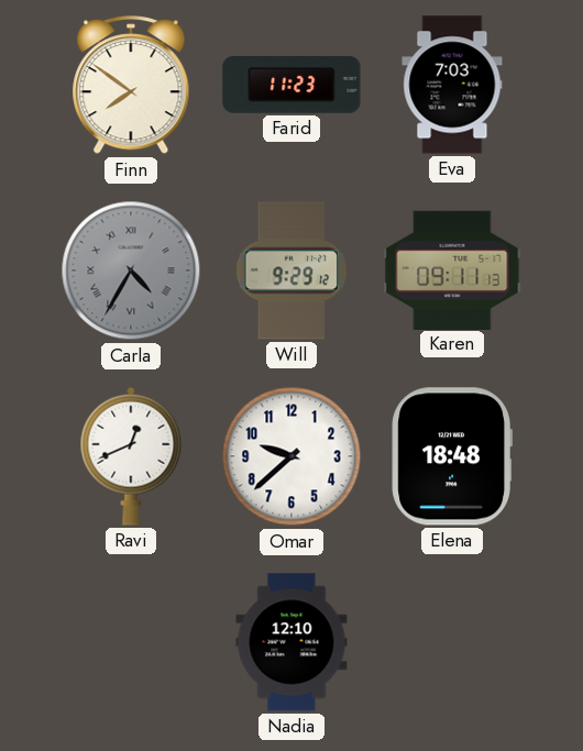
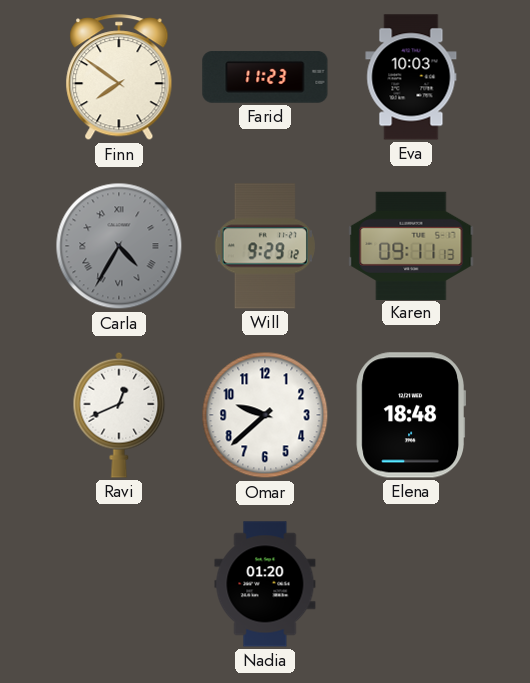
Eva: 7:03 -> 10:03 (411, 77)
Nadia: 12:10 -> 01:20 (265, 584)
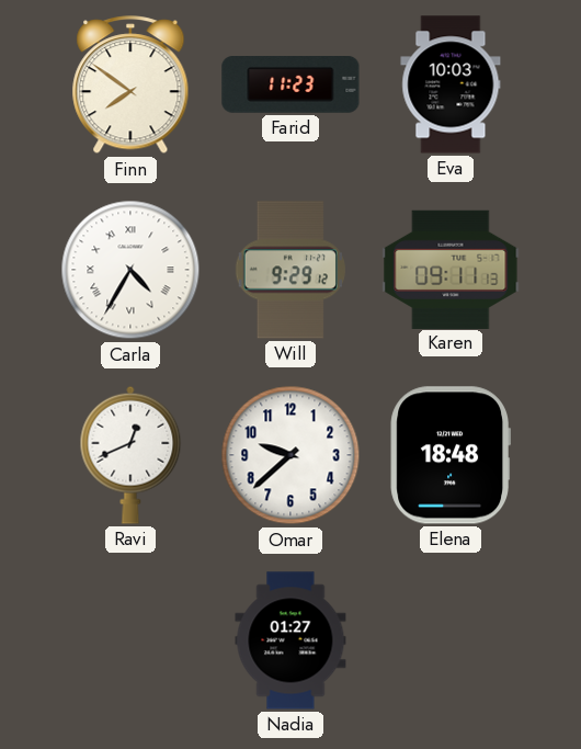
Carla dial: grey -> white (130, 270)
Nadia: 01:20 -> 01:27 (290, 640)
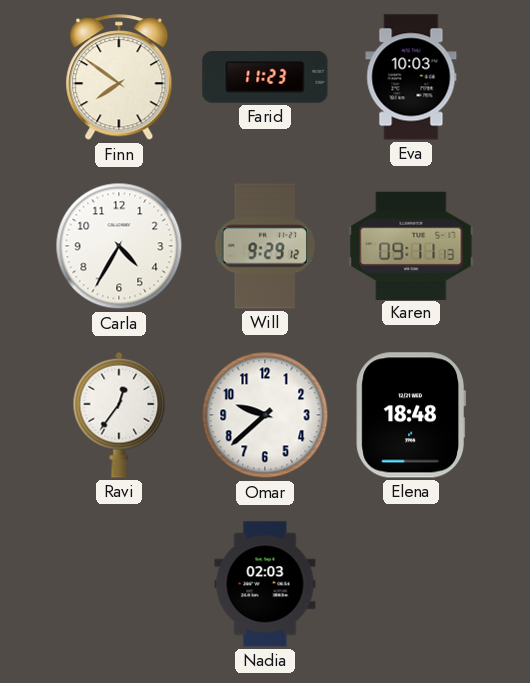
Carla numerals: Roman -> Arabic (119, 246)
Ravi: 12:41 -> 12:36 (119, 415)
Nadia: 01:27 -> 02:03 (265, 584)
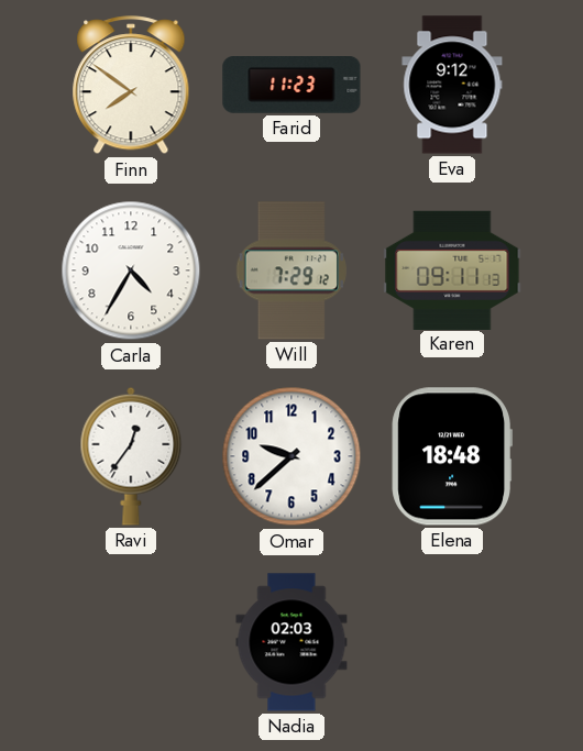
Eva: 10:03 -> 9:12 (452, 85)
Will: 9:29 -> 7:29 (291, 270)
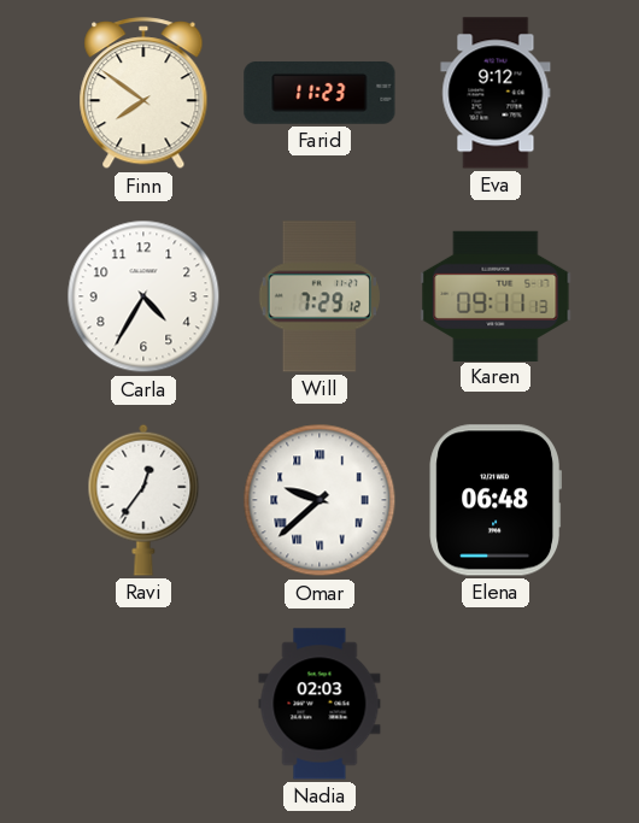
Omar numerals: Arabic -> Roman (319, 500)
Elena: 18:48 -> 06:48 (494, 500)
